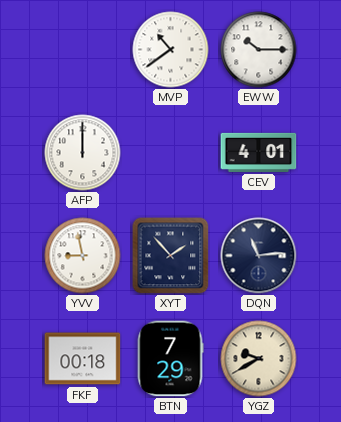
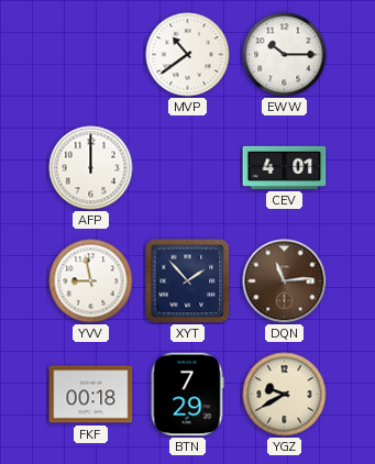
DQN dial: navy -> brown (285, 281)
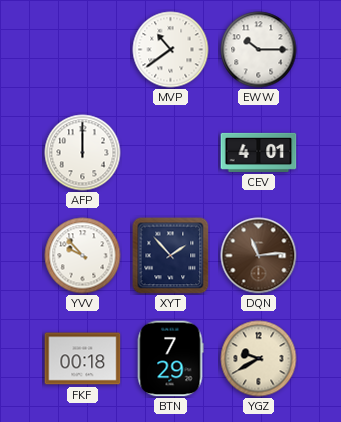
YVV: 8:58 -> 9:53 (83, 256)
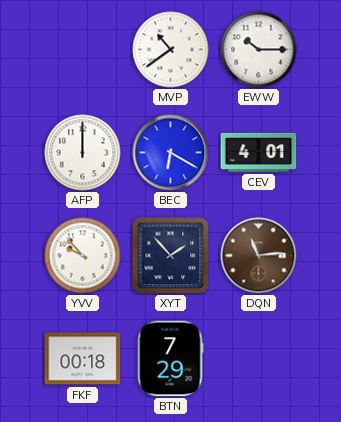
BEC: none -> 6:20 (171, 153)
YGZ: 9:40 -> none (259, 359)
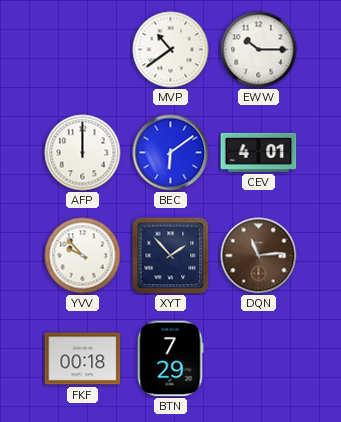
BEC: 6:20 -> 6:09 (171, 153)
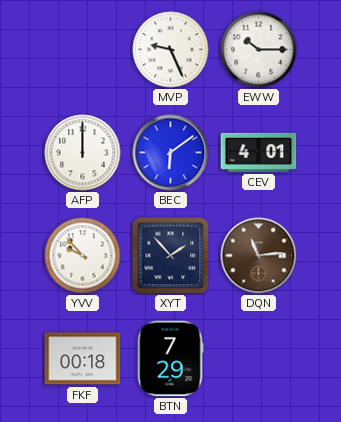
MVP: 10:39 -> 9:26 (171, 50)
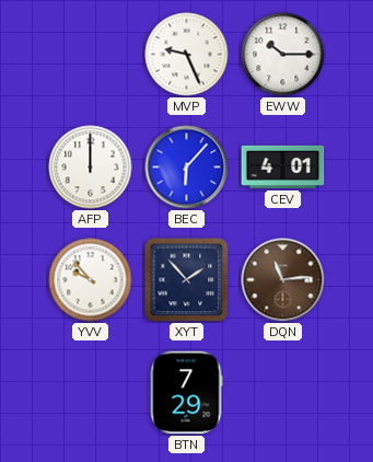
BEC: 6:09 -> 6:07 (187, 168)
FKF: 00:18 -> none (83, 359)
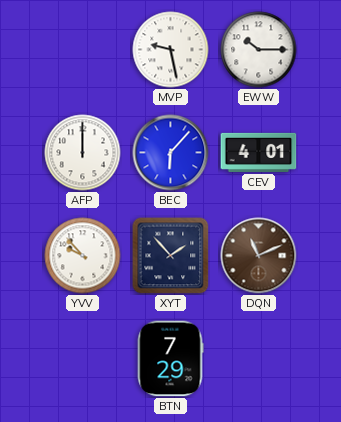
MVP: 9:26 -> 9:28 (171, 50)
DQN: 11:14 -> 11:11 (259, 256)
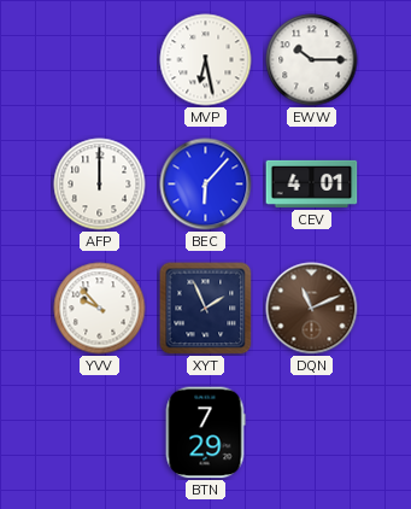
MVP: 9:28 -> 6:28 (206, 60)
XYT: 1:53 -> 1:56 (206, 309)
